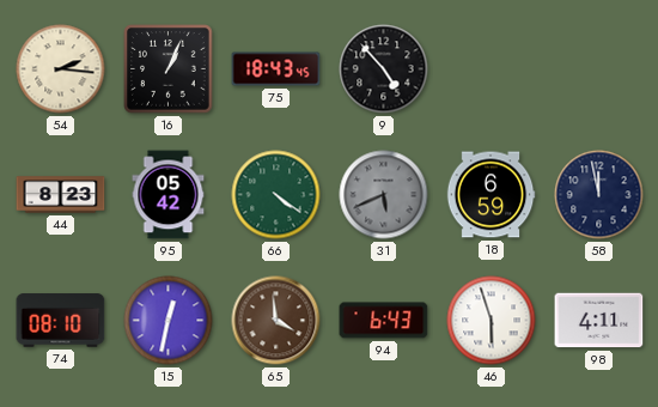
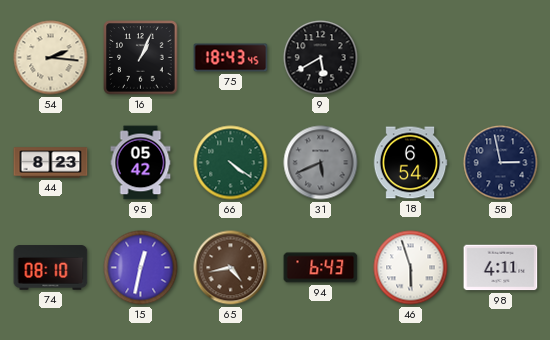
9: 4:53 -> 5:40 (321, 58)
18: 6:59 -> 6:54 (410, 163)
58: 11:58 -> 2:58 (501, 163)
65: 3:59 -> 4:43 (231, 268)
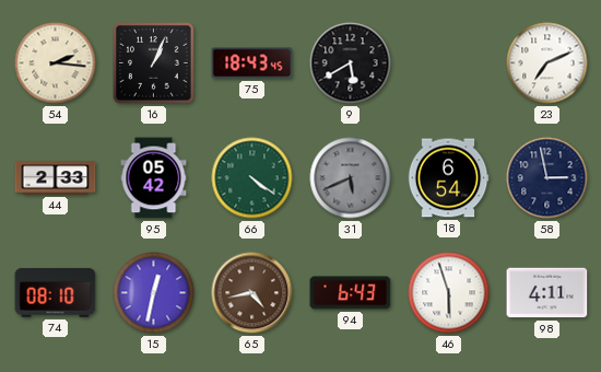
23: none -> 7:11 (547, 63)
44: 8:23 -> 2:33 (56, 178)
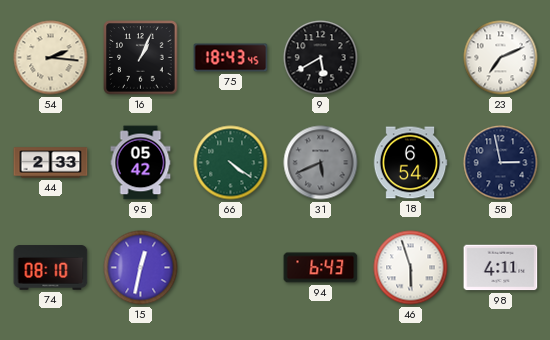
65: 4:43 -> none (252, 293)
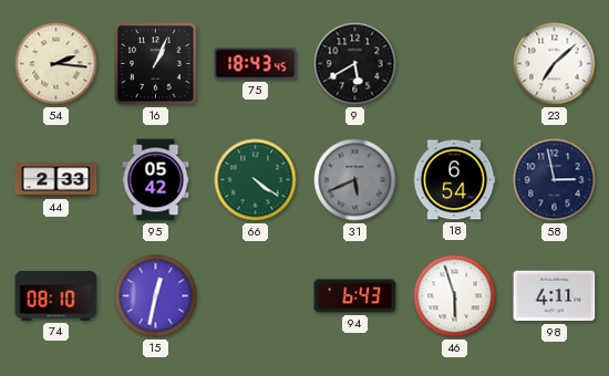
23: 7:11 -> 7:08 (555, 64)
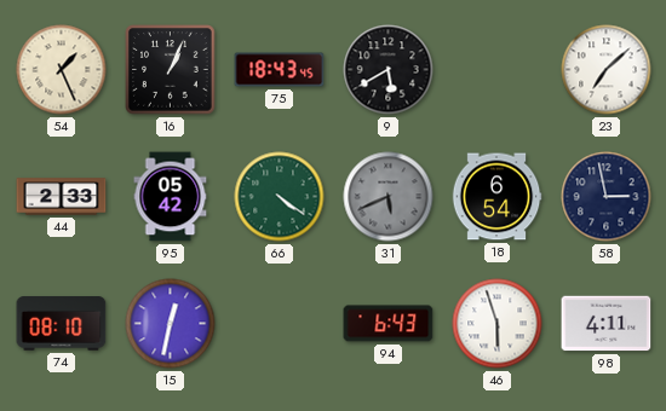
54: 2:16 -> 1:26 (62, 70)
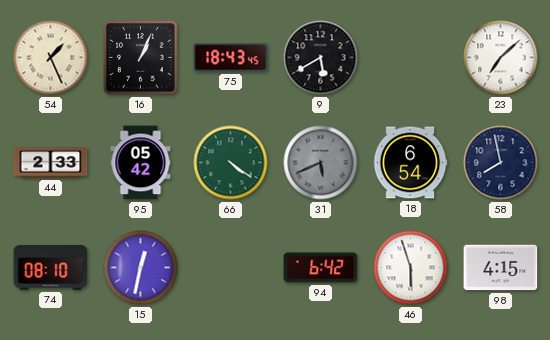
58: 2:58 -> 7:58 (501, 163)
94: 6:43 -> 6:42 (321, 268)
98: 4:11 -> 4:15 (501, 268)
